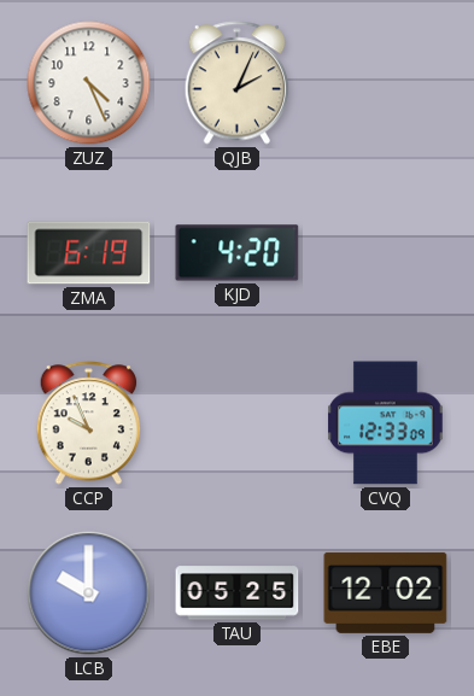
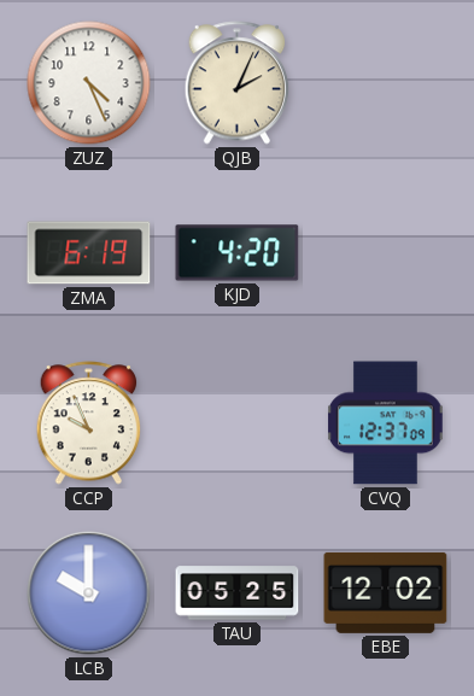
CVQ: 12:33 -> 12:37 (386, 423)
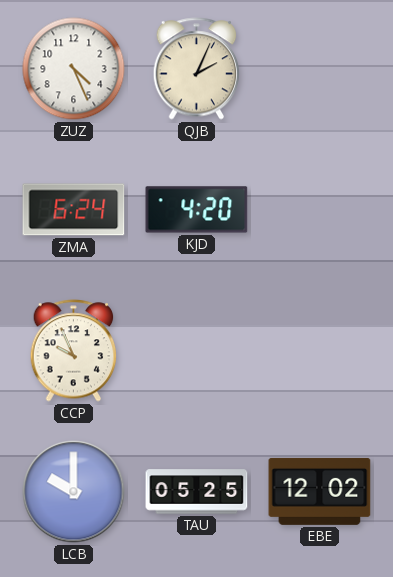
ZMA: 6:19 -> 6:24 (74, 210)
CVQ: 12:37 -> none (386, 423)
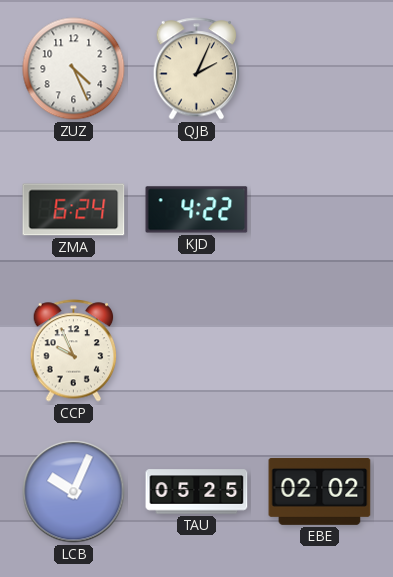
KJD: 4:20 -> 4:22 (197, 210)
LCB: 10:00 -> 10:04 (74, 492)
EBE: 12:02 -> 02:02 (320, 491)
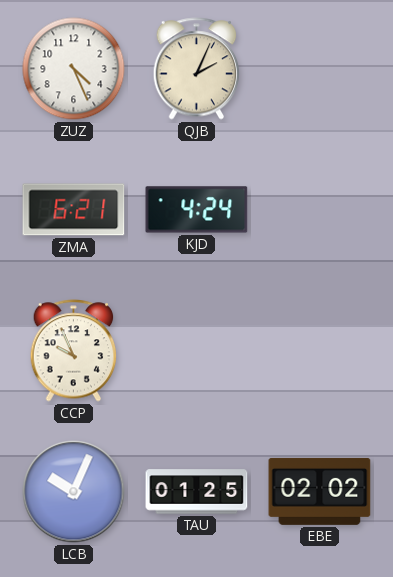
ZMA: 6:24 -> 6:21 (74, 210)
KJD: 4:22 -> 4:24 (197, 210)
TAU: 05:25 -> 01:25 (197, 492)
